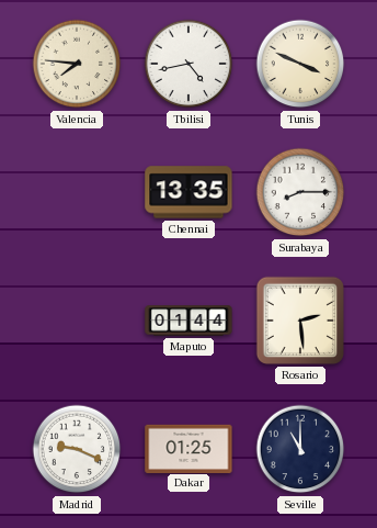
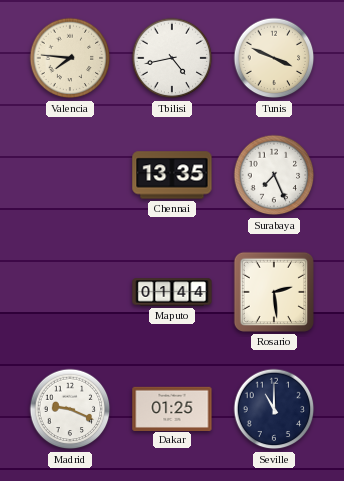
Surabaya: 8:15 -> 7:26 (274, 175)
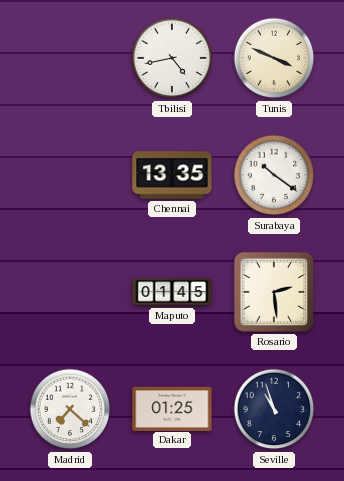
Valencia: 7:46 -> none (70, 58)
Surabaya: 7:26 -> 10:21 (274, 175)
Maputo: 01:44 -> 01:45 (172, 292)
Madrid: 9:19 -> 7:22 (70, 409)
Seville: 11:00 -> 10:57 (274, 409)
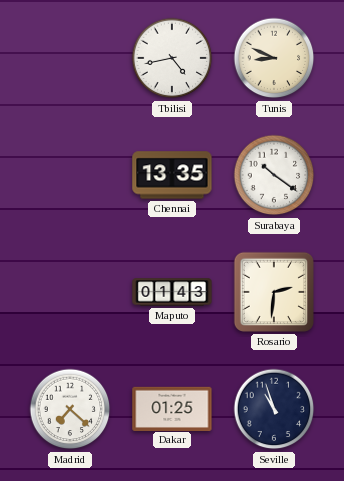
Tunis: 3:49 -> 8:49 (274, 58)
Maputo: 01:45 -> 01:43 (172, 292)
Rosario: 2:29 -> 2:31 (274, 292)
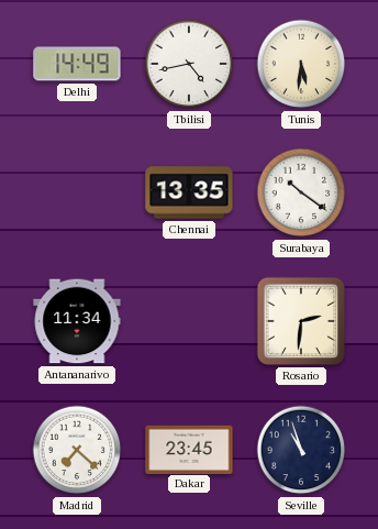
Delhi: none -> 14:49 (77, 64)
Tunis: 8:49 -> 5:31 (301, 64)
Antananarivo: none -> 11:34 (77, 321)
Maputo: 01:43 -> none (172, 292)
Dakar: 01:25 -> 23:45 (189, 449)
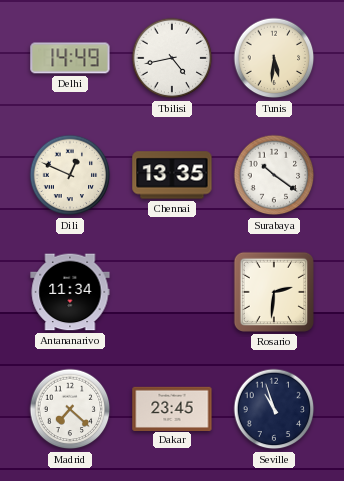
Dili: none -> 12:49 (70, 175)
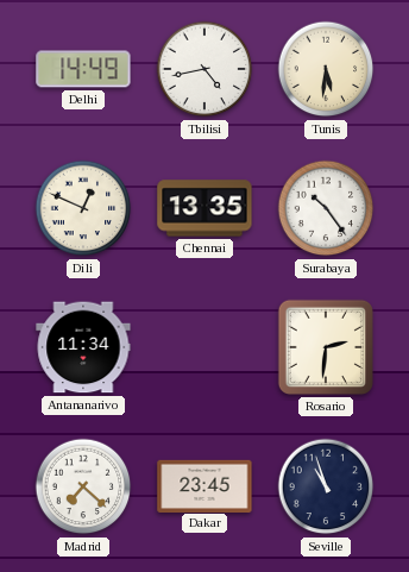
Surabaya: 10:21 -> 10:24 (326, 208)
